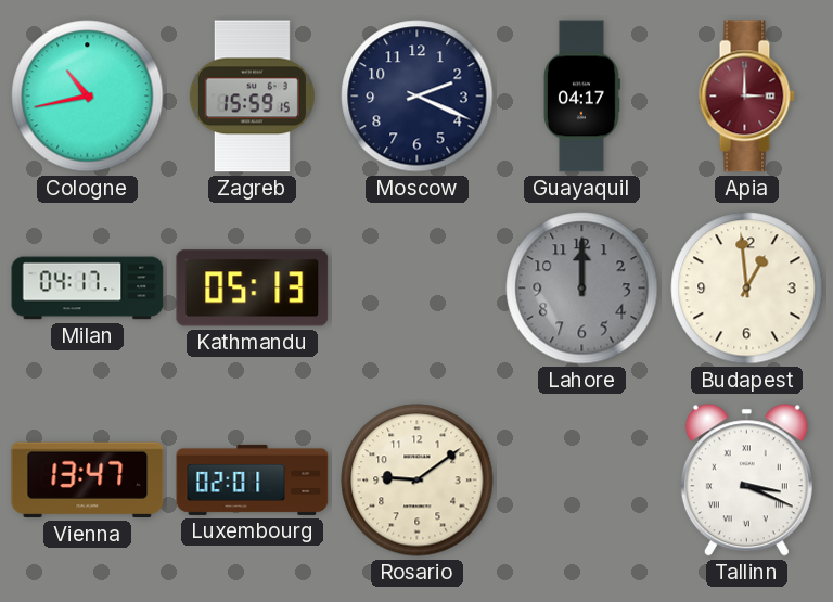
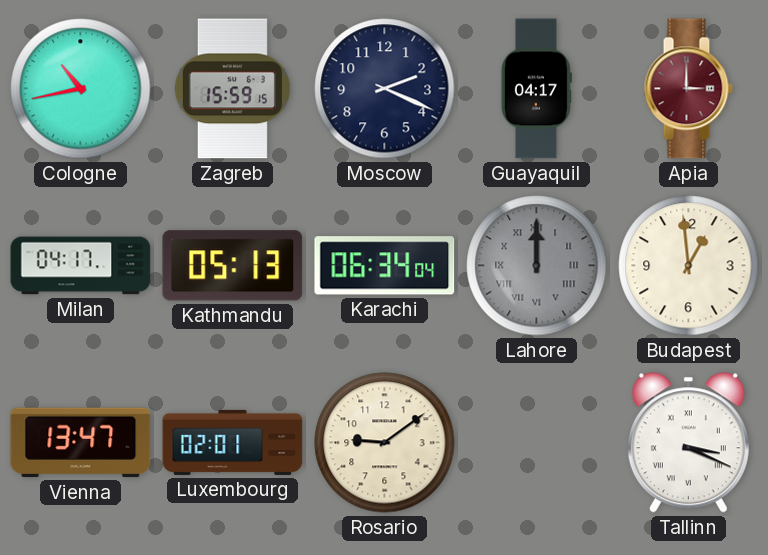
Karachi: none -> 06:34 (385, 266)
Lahore numerals: Arabic -> Roman (537, 266)
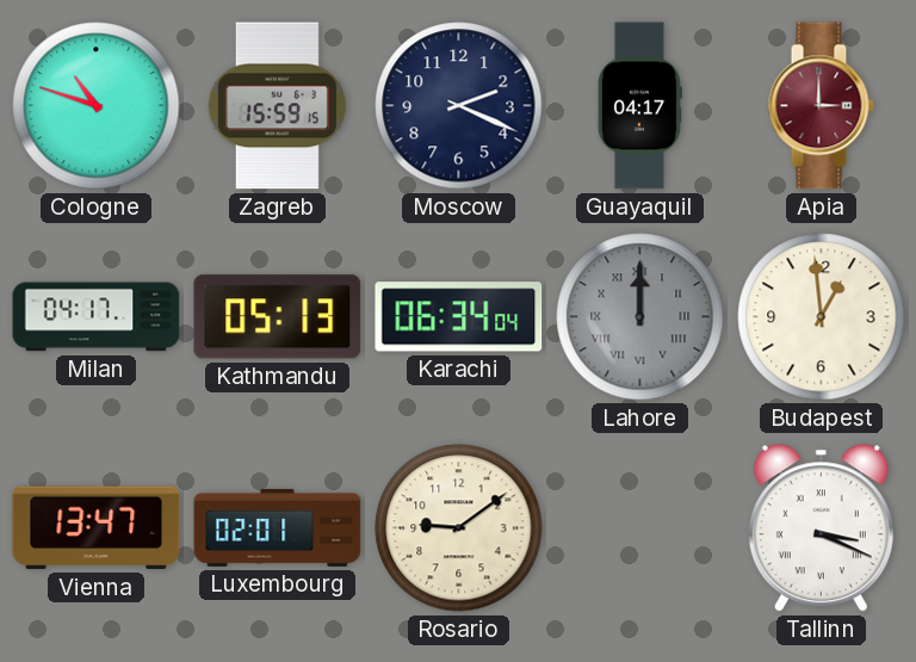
Cologne: 10:43 -> 10:48 (97, 106)
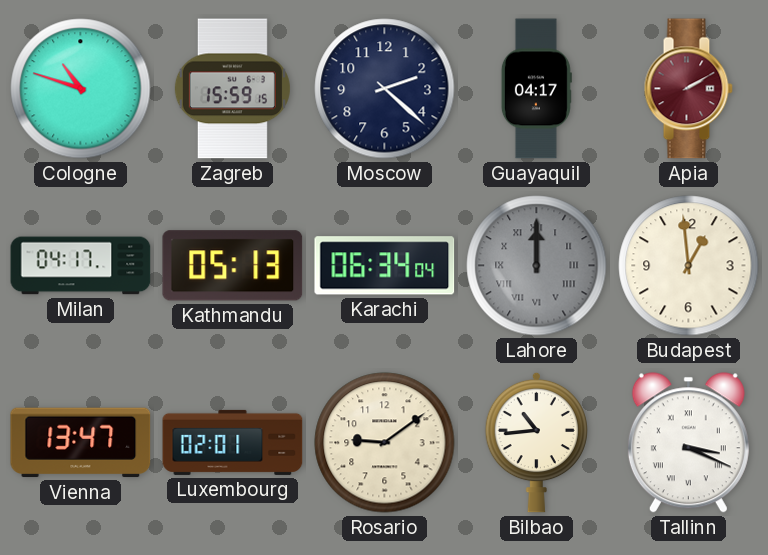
Moscow: 2:19 -> 2:22 (385, 89)
Apia: 3:00 -> 2:10 (688, 89)
Bilbao: none -> 10:44 (536, 442)
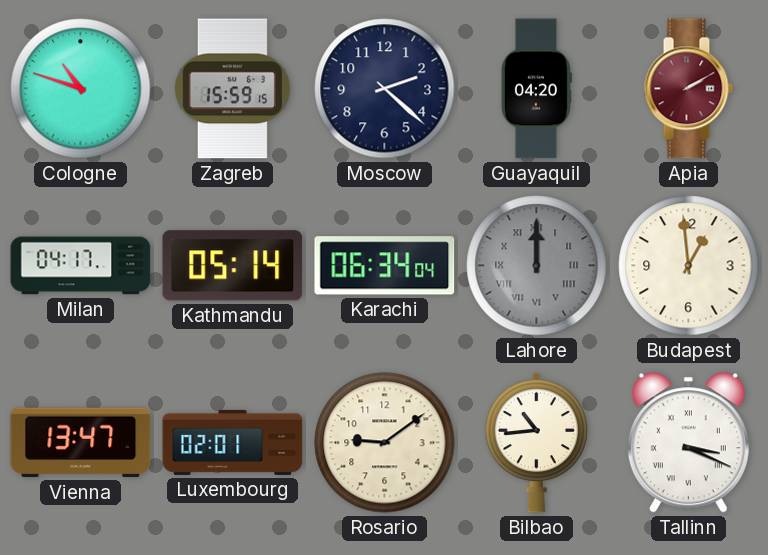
Guayaquil: 04:17 -> 04:20 (536, 89)
Kathmandu: 05:13 -> 05:14 (233, 266)
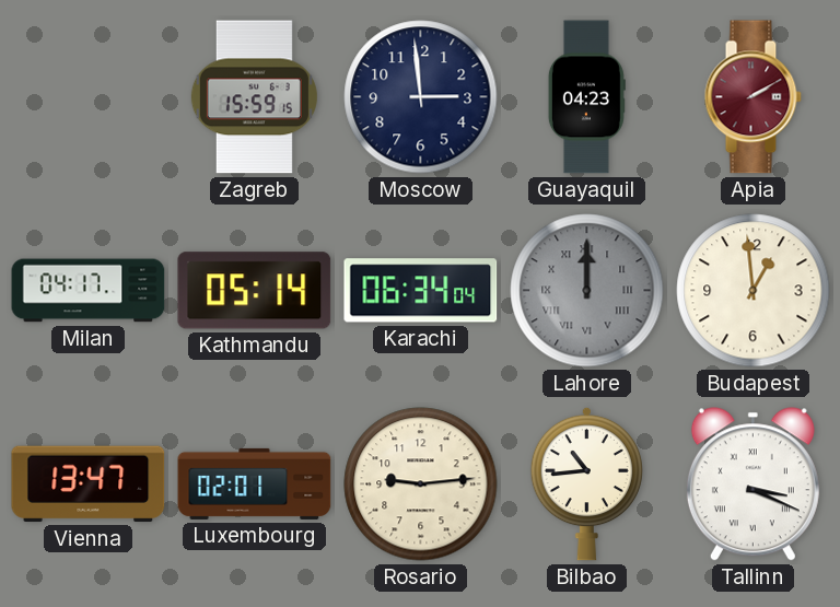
Cologne: 10:48 -> none (81, 89)
Moscow: 2:22 -> 2:59 (421, 97)
Guayaquil: 04:20 -> 04:23 (586, 97)
Rosario: 9:09 -> 9:14 (421, 485)
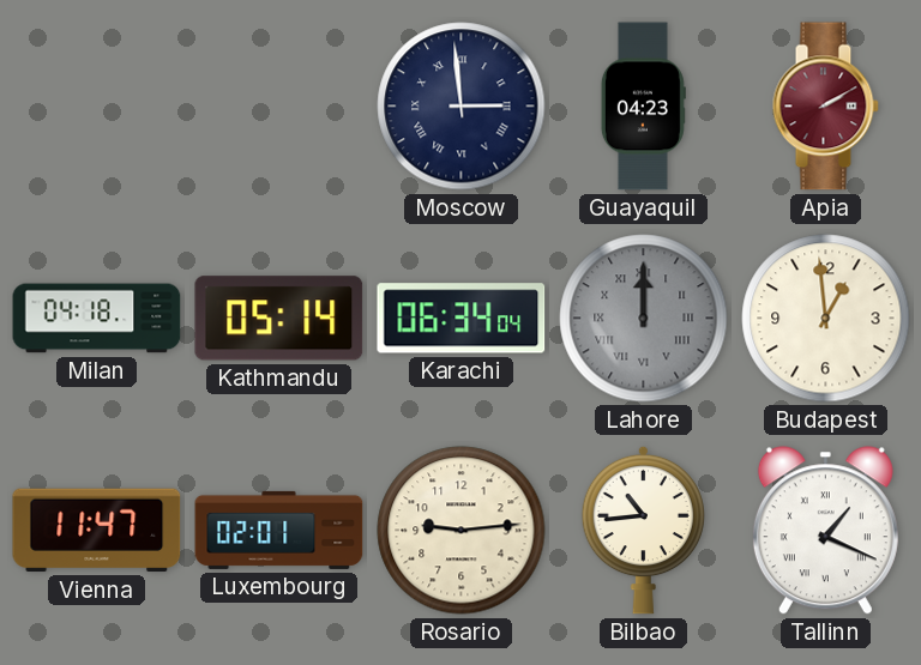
Zagreb: 15:59 -> none (254, 97)
Moscow numerals: Arabic -> Roman (462, 107)
Milan: 04:17 -> 04:18 (97, 319)
Vienna: 13:47 -> 11:47 (97, 531)
Tallinn: 3:19 -> 1:19 (825, 531)
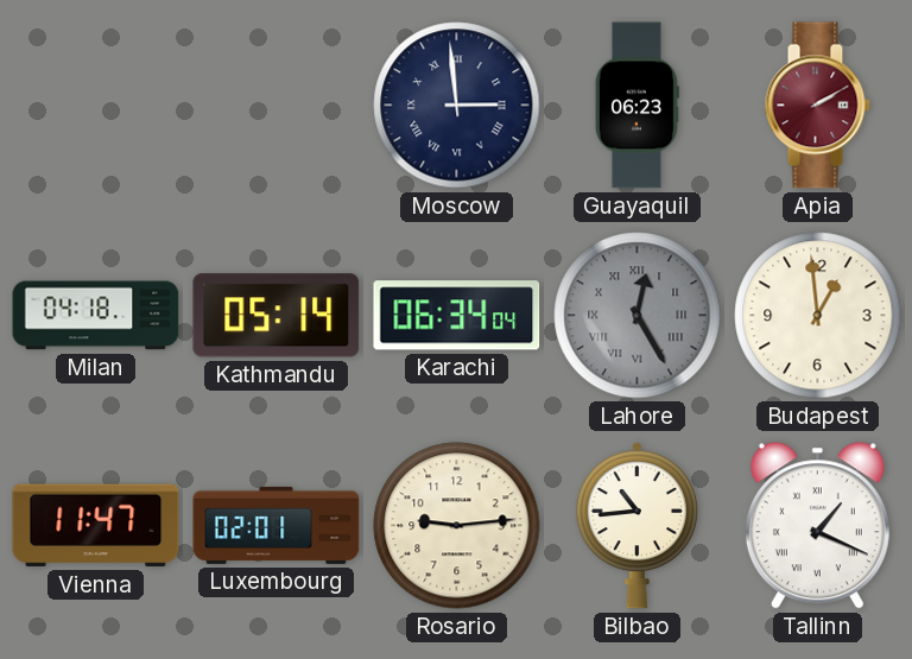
Guayaquil: 04:23 -> 06:23 (636, 106)
Lahore: 12:00 -> 12:25 (638, 316)
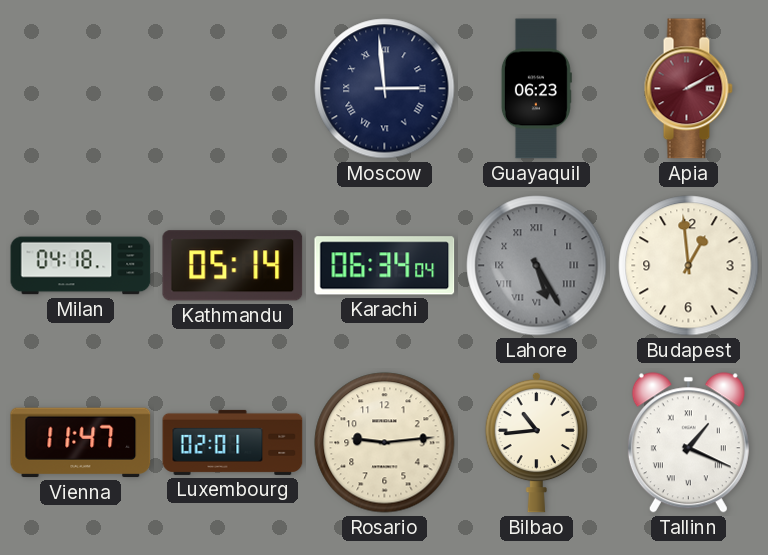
Lahore: 12:25 -> 5:25 (537, 266)
